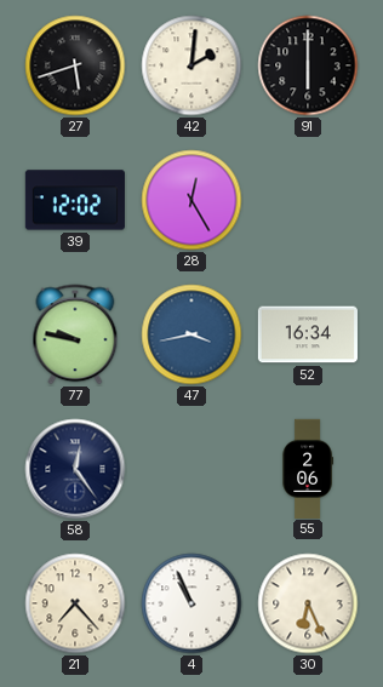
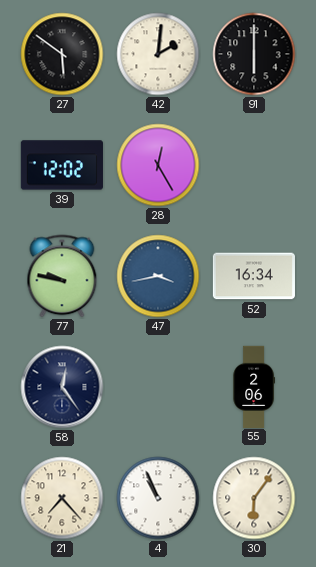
27: 5:42 -> 5:51 (62, 54)
30: 6:26 -> 6:06 (254, 498)
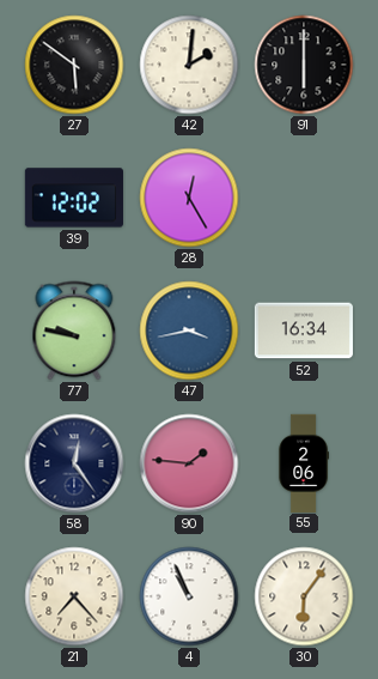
90: none -> 1:46 (189, 463)
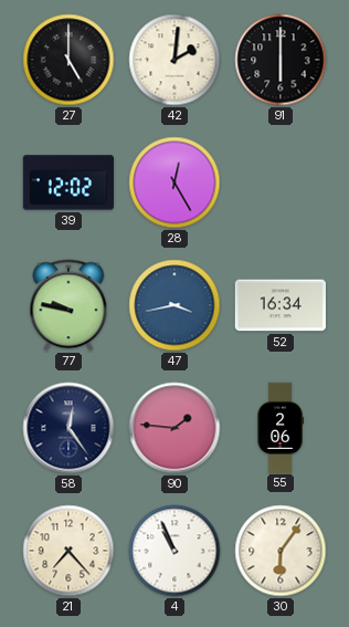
27: 5:51 -> 5:00 (68, 60)
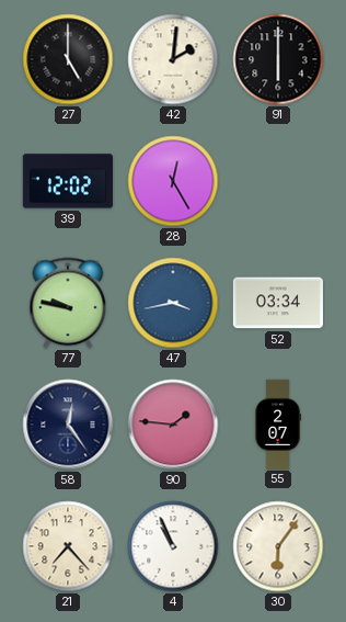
52: 16:34 -> 03:34 (278, 303)
55: 2:06 -> 2:07 (277, 423)
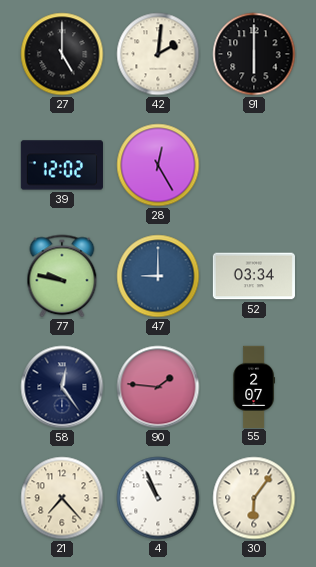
47: 3:43 -> 9:00 (158, 276)
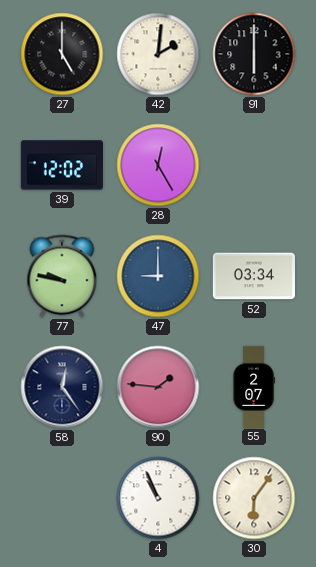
21: 7:23 -> none (62, 498)
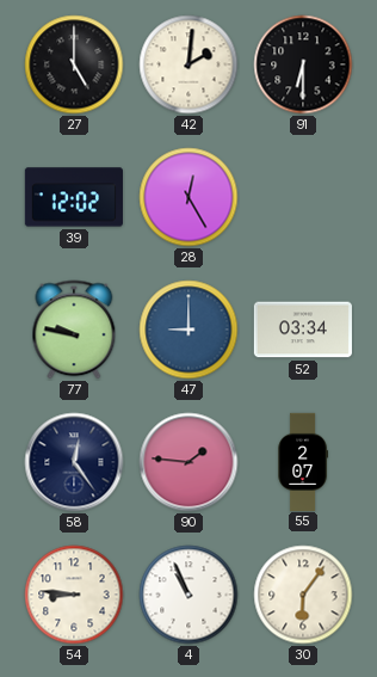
91: 6:00 -> 6:30 (303, 64)
54: none -> 8:46 (74, 595)
